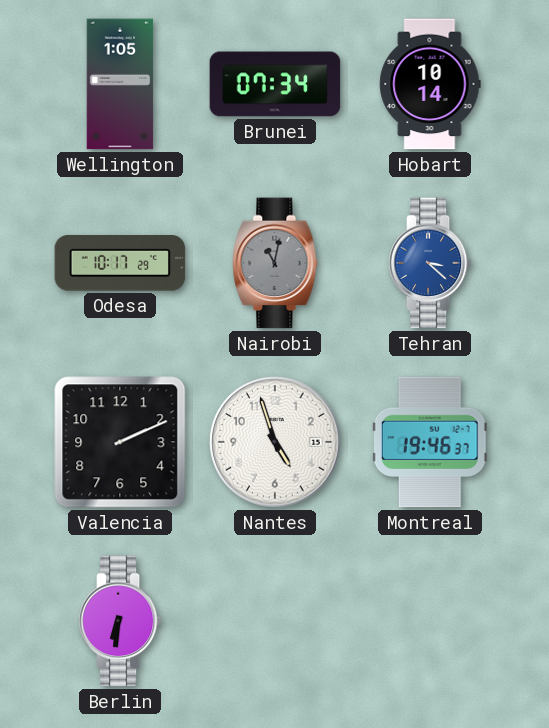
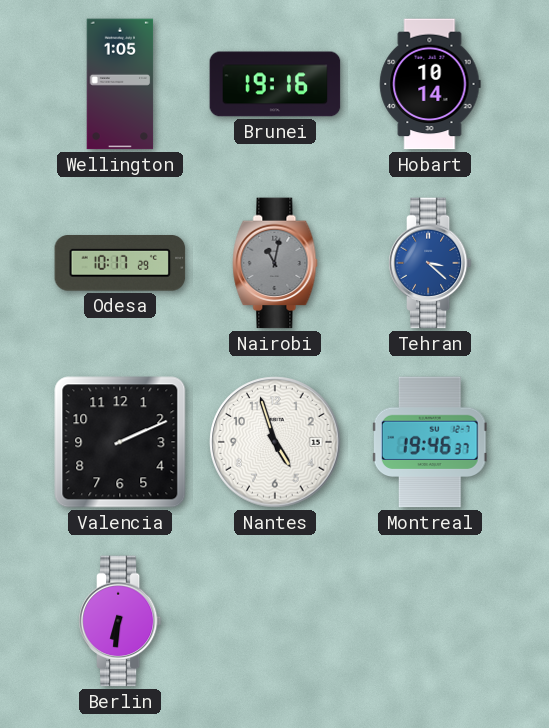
Brunei: 07:34 -> 19:16 (275, 84)
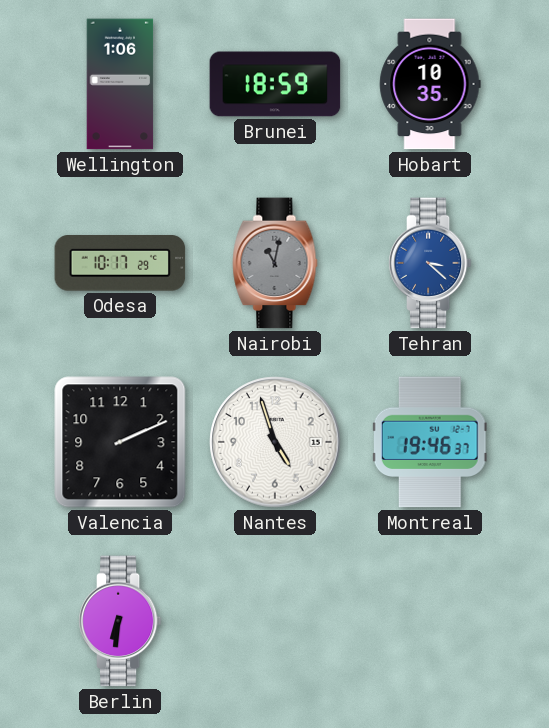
Wellington: 1:05 -> 1:06 (120, 84)
Brunei: 19:16 -> 18:59 (275, 84)
Hobart: 10:14 -> 10:35 (430, 84)
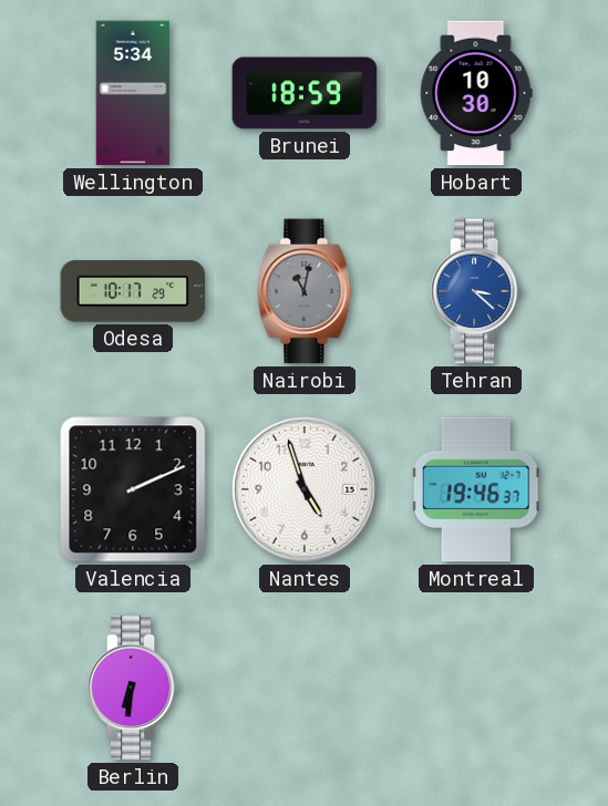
Wellington: 1:06 -> 5:34 (133, 93)
Hobart: 10:35 -> 10:30 (476, 93)
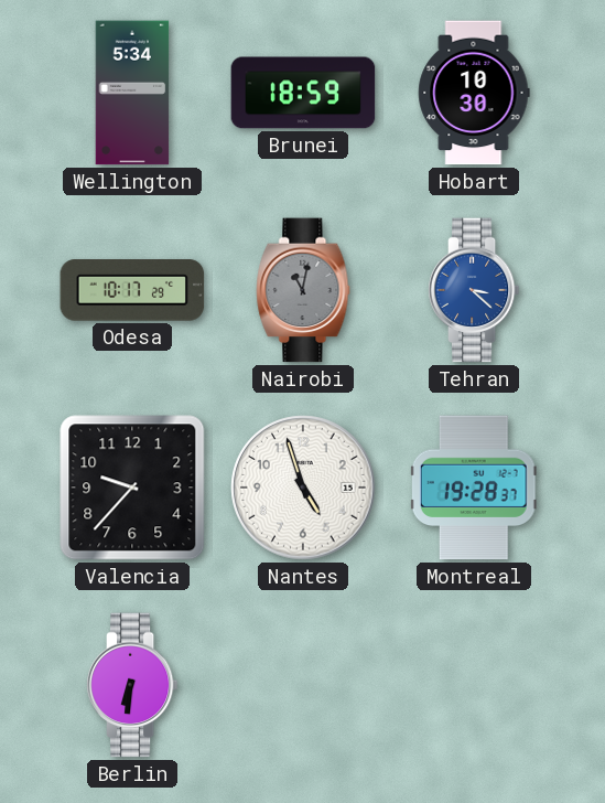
Valencia: 2:11 -> 9:37 (132, 488)
Montreal: 19:46 -> 19:28 (474, 488)
